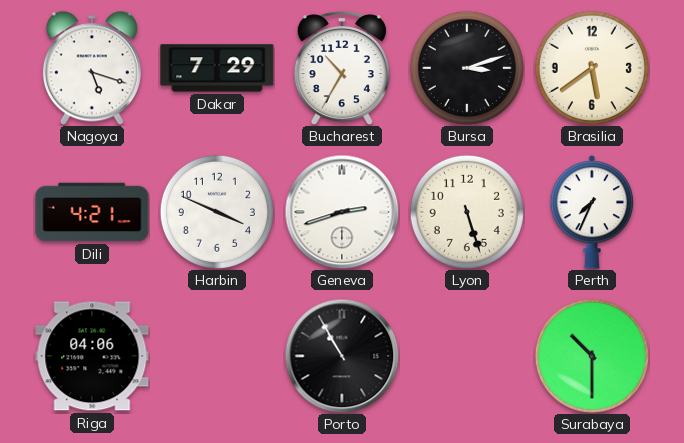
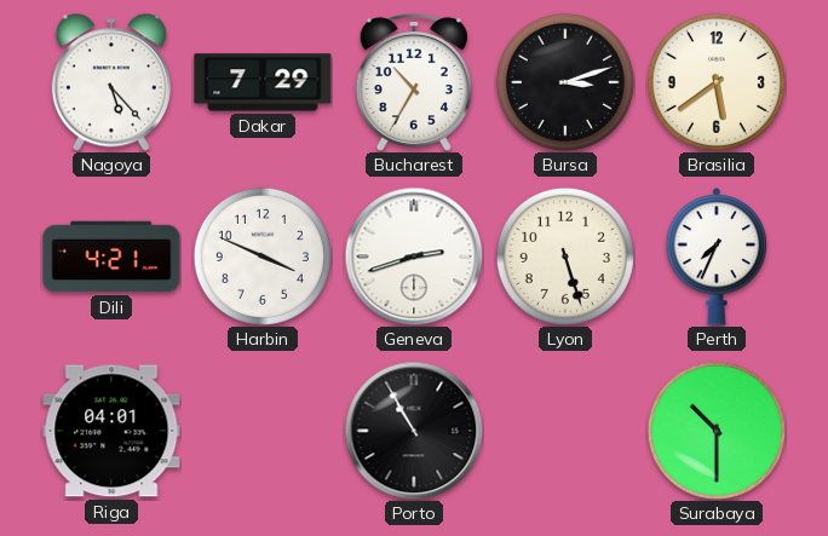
Nagoya: 5:18 -> 5:23 (111, 82)
Riga: 04:06 -> 04:01 (111, 431)
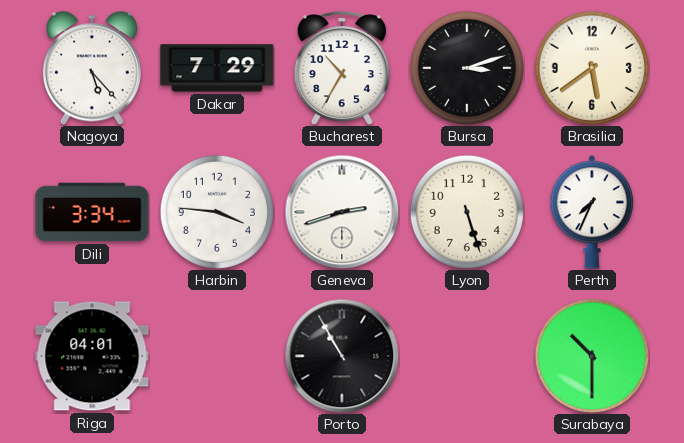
Dili: 4:21 -> 3:34 (92, 212)
Harbin: 3:49 -> 3:46 (217, 212)
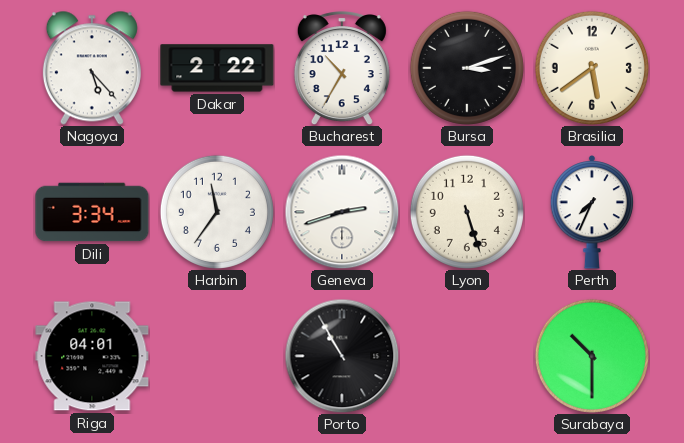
Dakar: 7:29 -> 2:22 (217, 68)
Harbin: 3:46 -> 11:36 (217, 212)
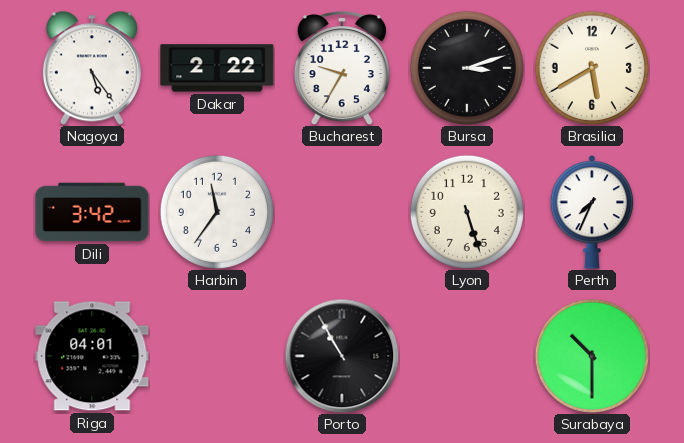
Nagoya: 5:23 -> 5:24 (92, 68)
Bucharest: 10:35 -> 9:35 (342, 68)
Brasilia: 5:39 -> 5:40 (592, 68)
Dili: 3:34 -> 3:42 (92, 212)
Geneva: 2:42 -> none (342, 212)
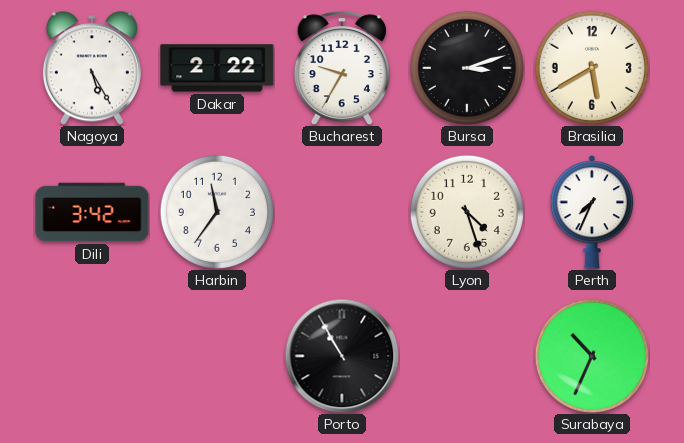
Nagoya: 5:24 -> 5:25 (92, 68)
Lyon: 5:27 -> 4:27 (467, 212)
Riga: 04:01 -> none (92, 356)
Surabaya: 10:30 -> 10:34 (592, 356)
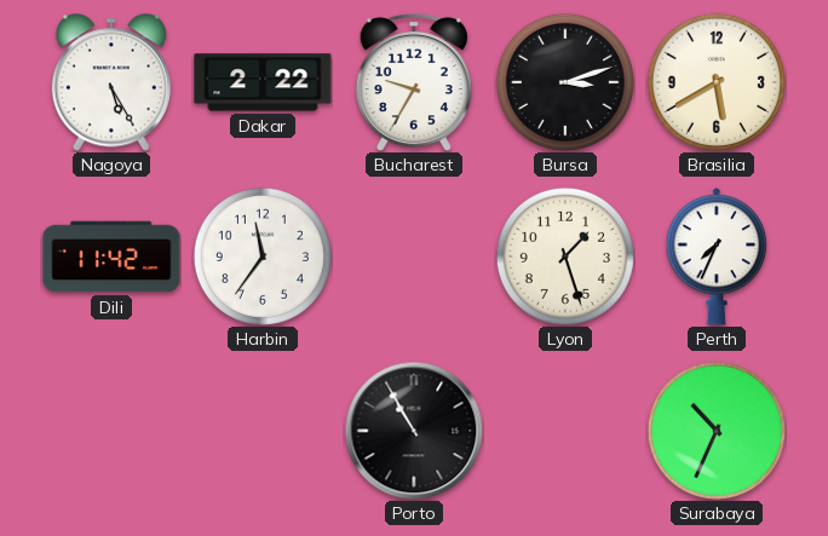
Dili: 3:42 -> 11:42 (111, 257)
Lyon: 4:27 -> 1:27 (565, 257)
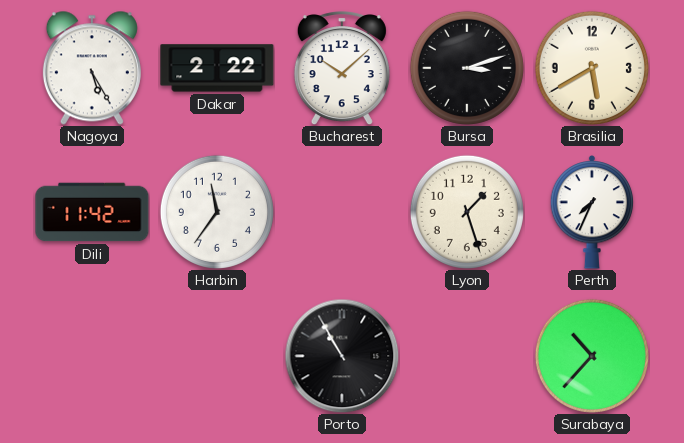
Bucharest: 9:35 -> 10:08 (342, 68)
Surabaya: 10:34 -> 10:37 (592, 356)
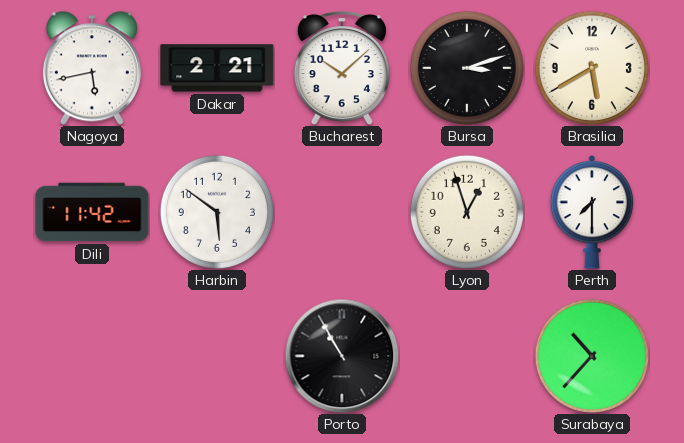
Nagoya: 5:25 -> 5:43 (92, 68)
Dakar: 2:22 -> 2:21 (217, 68)
Harbin: 11:36 -> 5:51 (217, 212)
Lyon: 1:27 -> 12:57 (467, 212)
Perth: 7:34 -> 7:30 (592, 213)
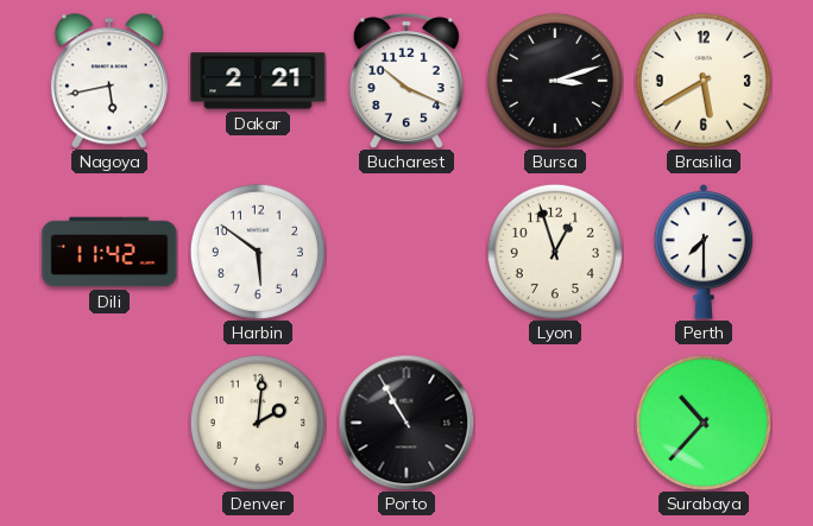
Bucharest: 10:08 -> 10:19 (406, 81)
Denver: none -> 2:01 (258, 423)
